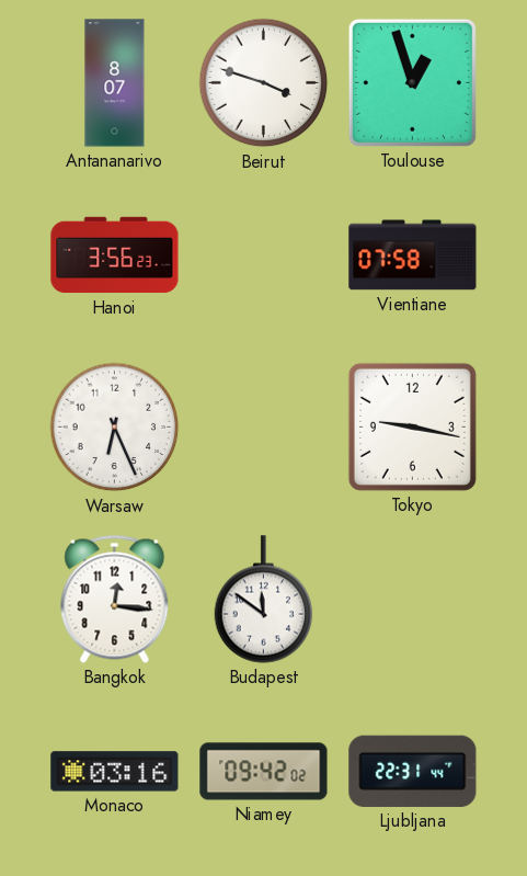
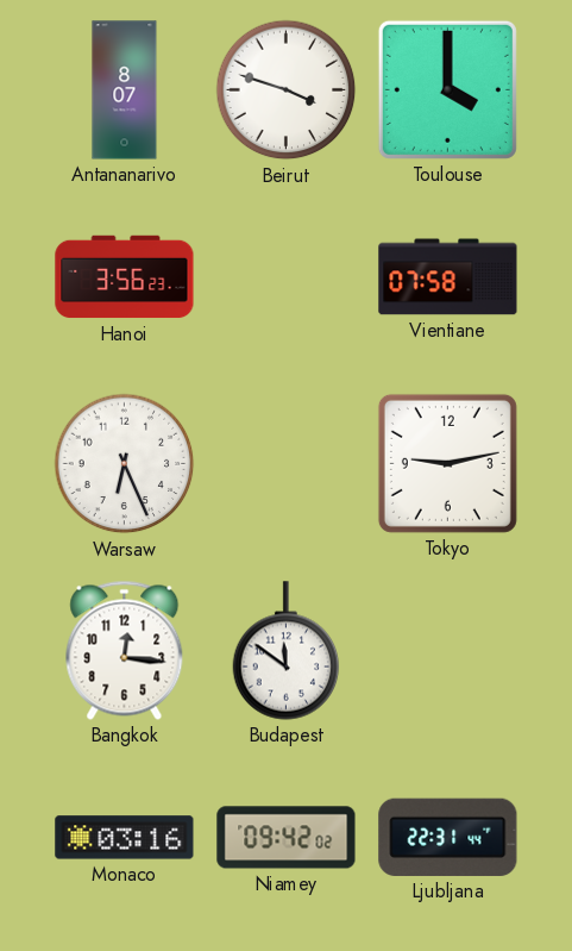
Toulouse: 12:57 -> 4:00 (447, 89)
Tokyo: 9:17 -> 9:13 (447, 463)
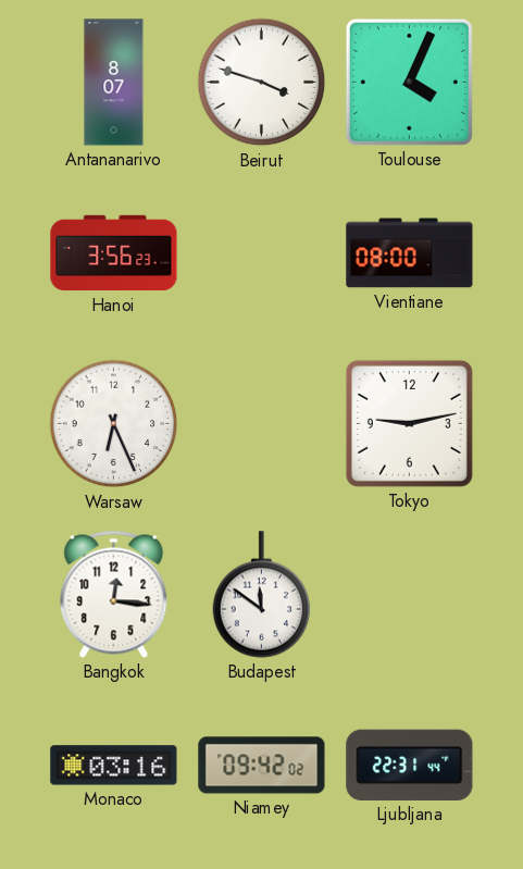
Toulouse: 4:00 -> 4:04 (409, 82)
Vientiane: 07:58 -> 08:00 (410, 253)
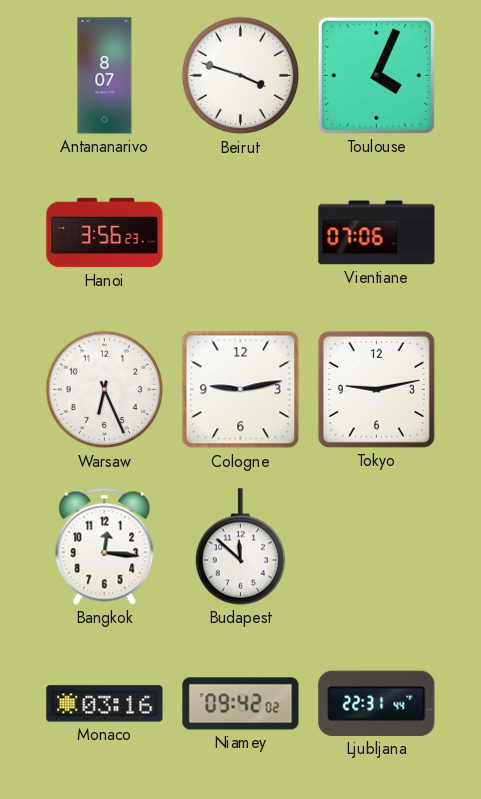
Vientiane: 08:00 -> 07:06 (377, 233)
Cologne: none -> 9:13 (241, 390)
Budapest: 11:51 -> 11:52 (241, 547)
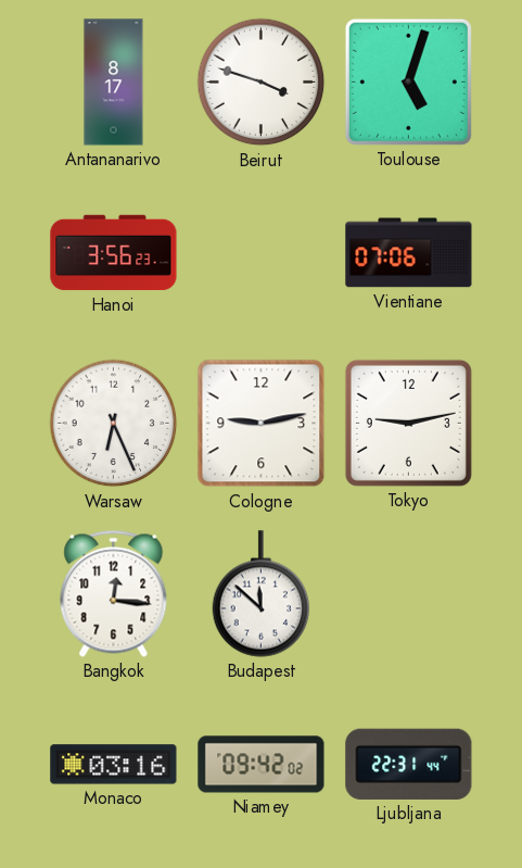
Antananarivo: 8:07 -> 8:17 (114, 83)
Toulouse: 4:04 -> 5:03 (408, 81)
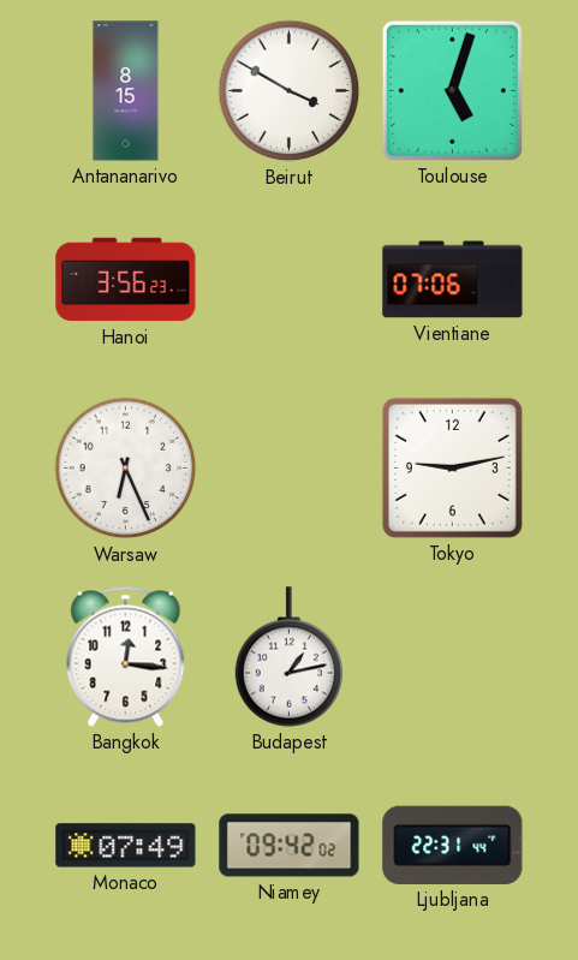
Antananarivo: 8:17 -> 8:15 (126, 91)
Beirut: 3:48 -> 3:50 (290, 91)
Cologne: 9:13 -> none (262, 424)
Budapest: 11:52 -> 1:13 (290, 657)
Monaco: 03:16 -> 07:49 (126, 846)
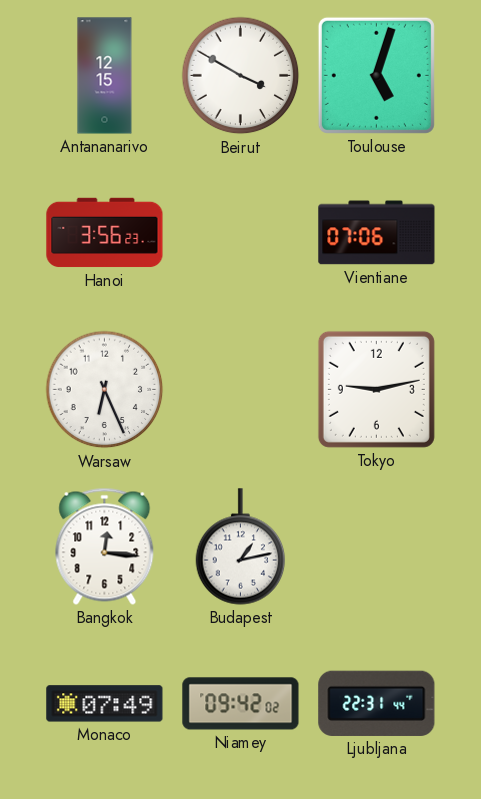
Antananarivo: 8:15 -> 12:15 (105, 76)
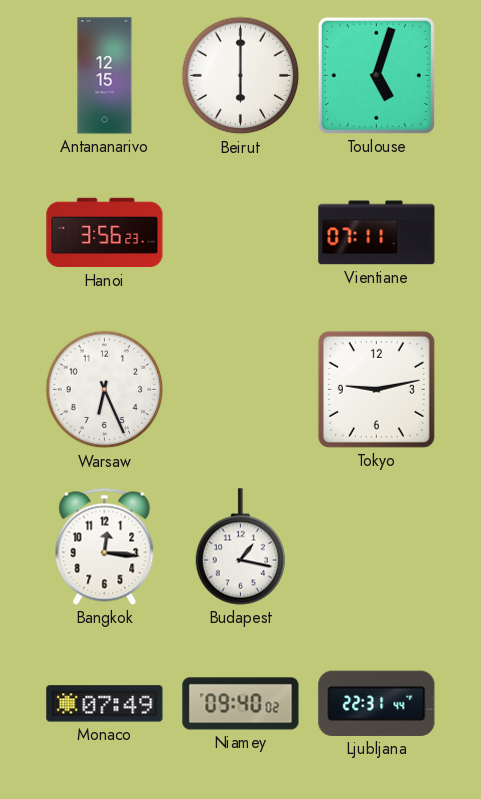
Beirut: 3:50 -> 6:00 (241, 76)
Vientiane: 07:06 -> 07:11 (377, 233)
Budapest: 1:13 -> 1:17 (241, 547)
Niamey: 09:42 -> 09:40 (241, 704)
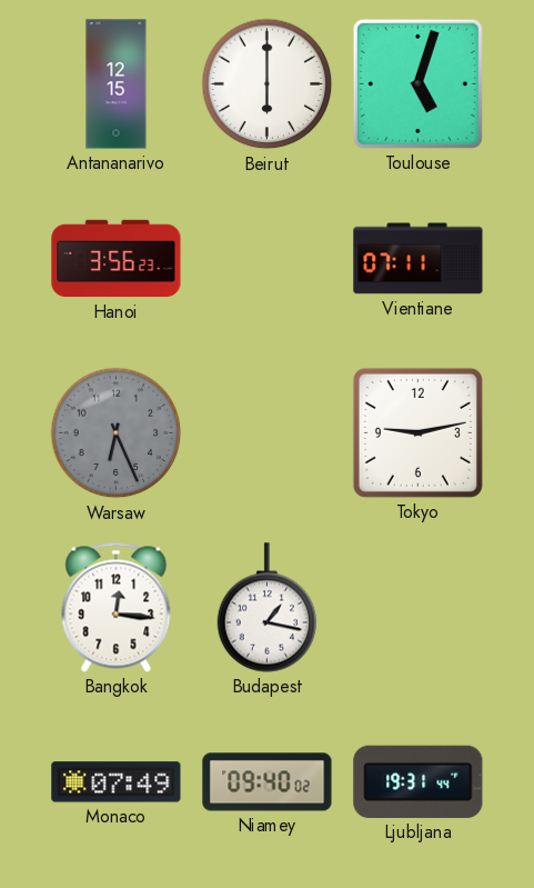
Warsaw dial: white -> grey (117, 433)
Ljubljana: 22:31 -> 19:31 (419, 781)
